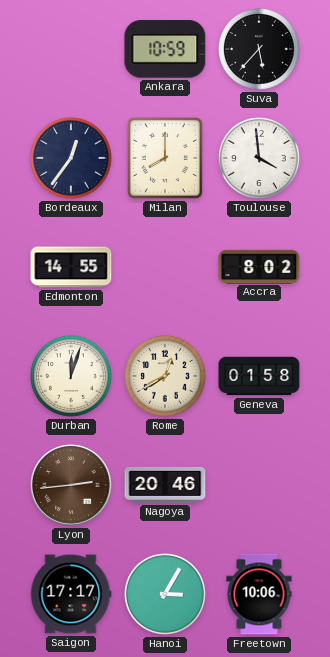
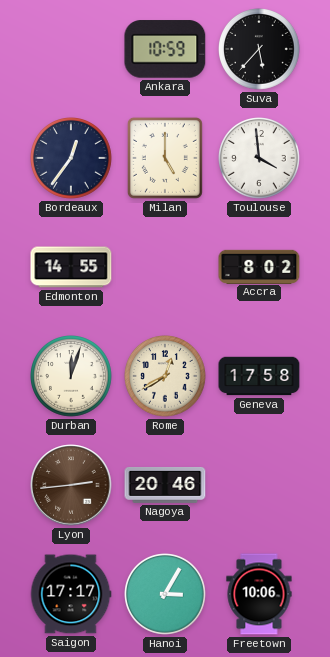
Milan: 8:00 -> 5:00 (165, 158)
Geneva: 01:58 -> 17:58 (259, 376)
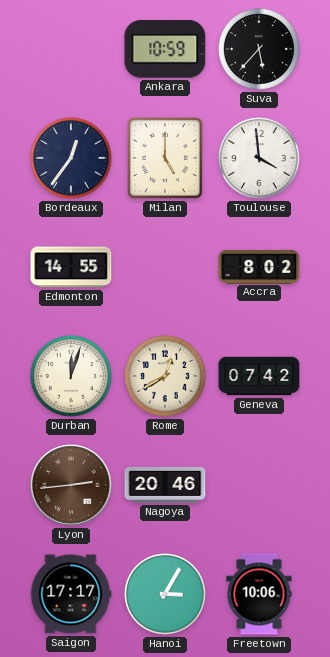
Geneva: 17:58 -> 07:42 (259, 376)
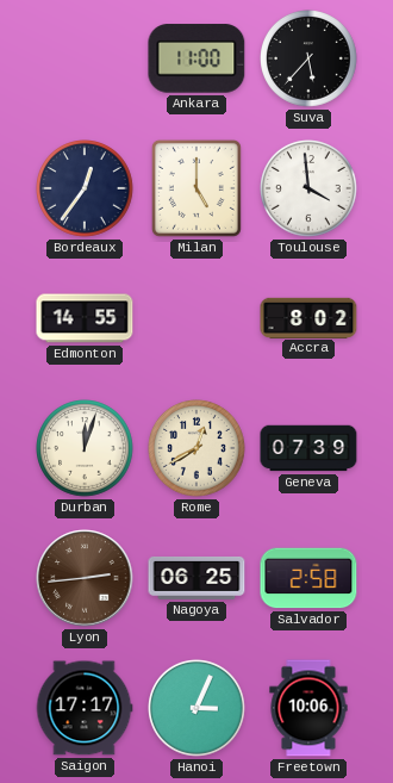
Ankara: 10:59 -> 11:00 (196, 58)
Geneva: 07:42 -> 07:39 (308, 448)
Nagoya: 20:46 -> 06:25 (196, 578)
Salvador: none -> 2:58 (308, 578)
Hanoi: 3:05 -> 3:04 (198, 709)
